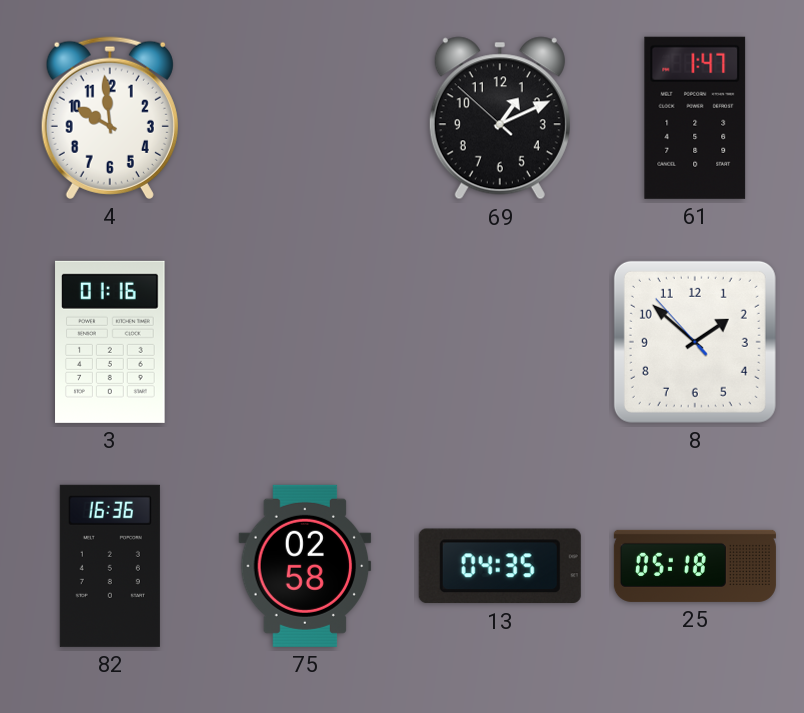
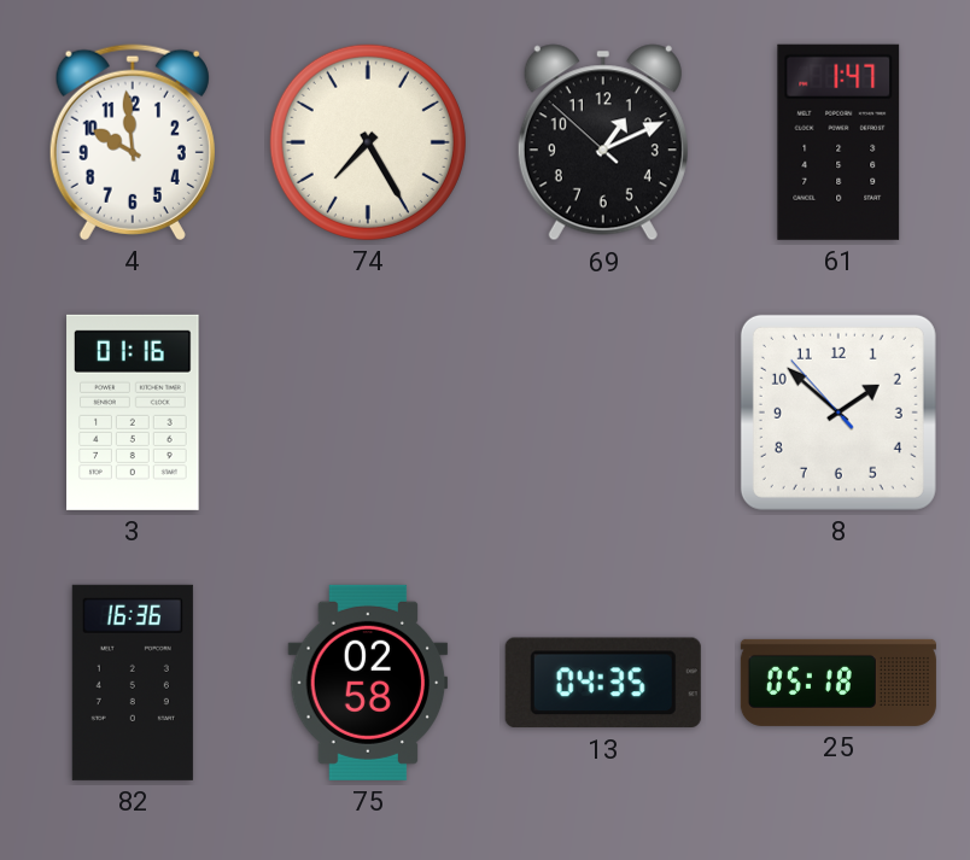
74: none -> 7:25 (368, 142)
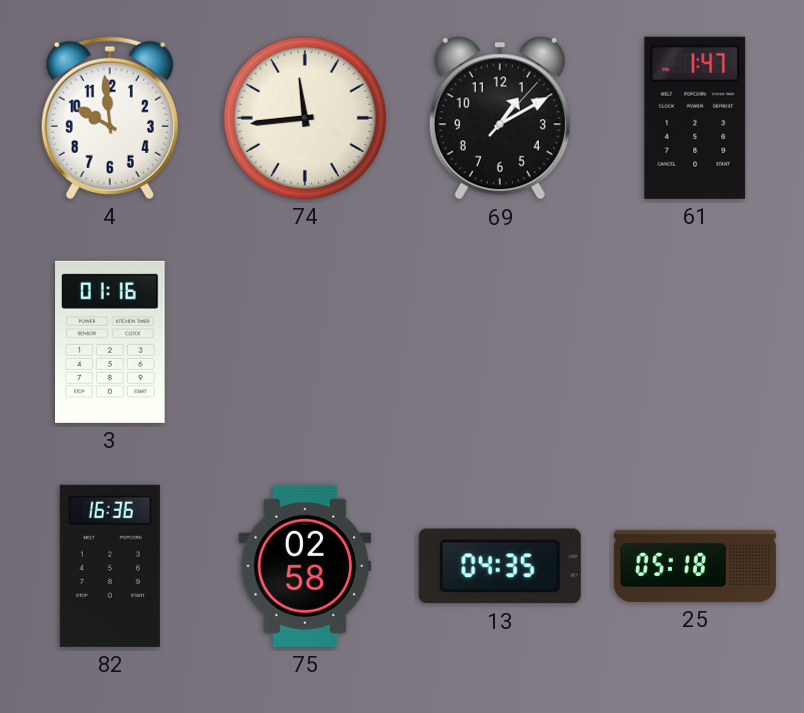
74: 7:25 -> 11:44 (305, 118)
69: 1:10:52 -> 1:10:07 (500, 118)
8: 1:51 -> none (838, 413)
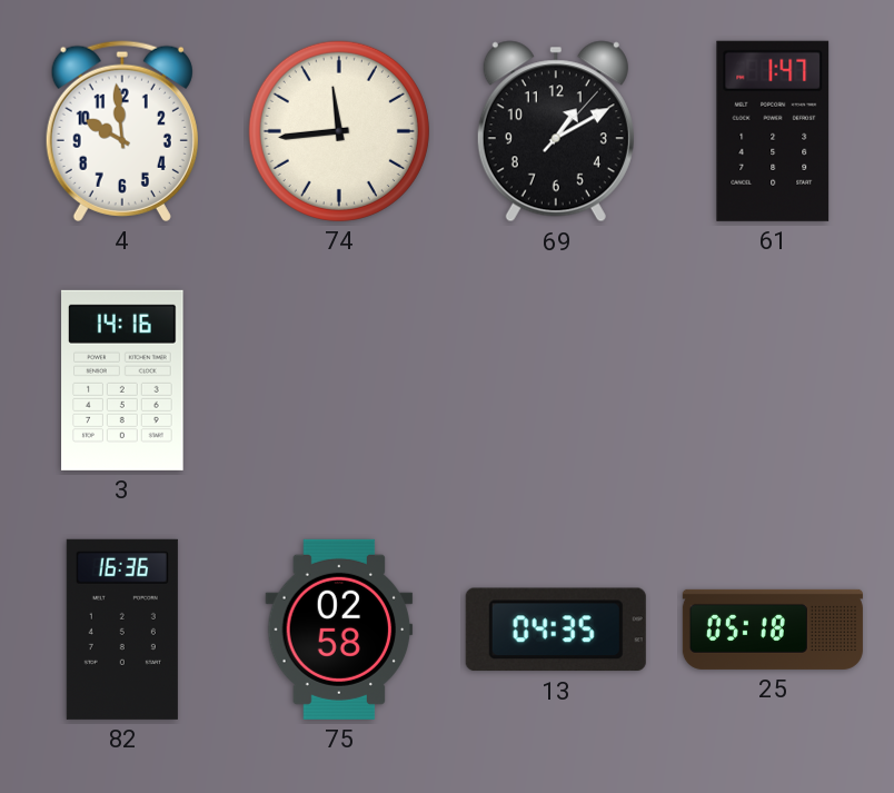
3: 01:16 -> 14:16 (122, 380)
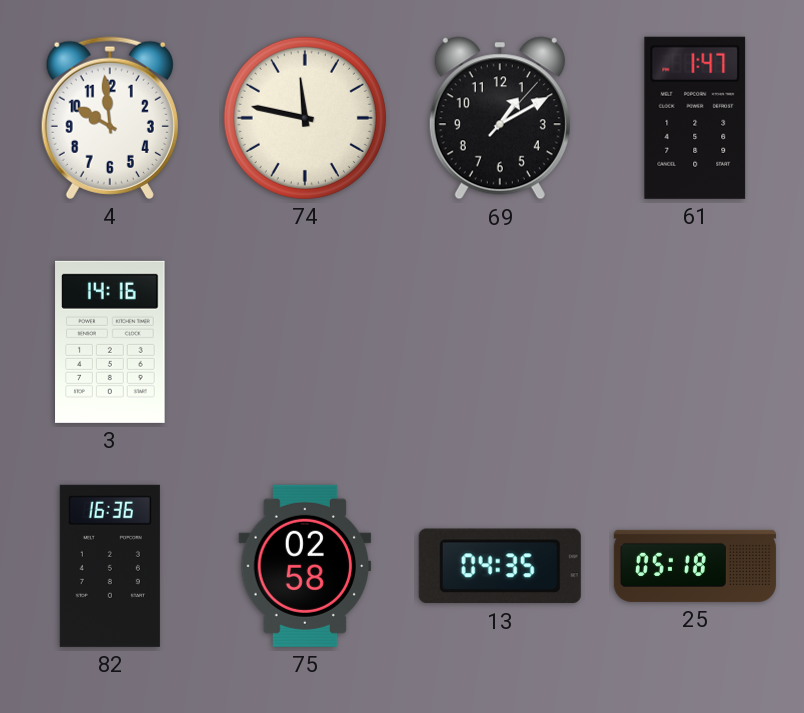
74: 11:44 -> 11:47 (305, 118)
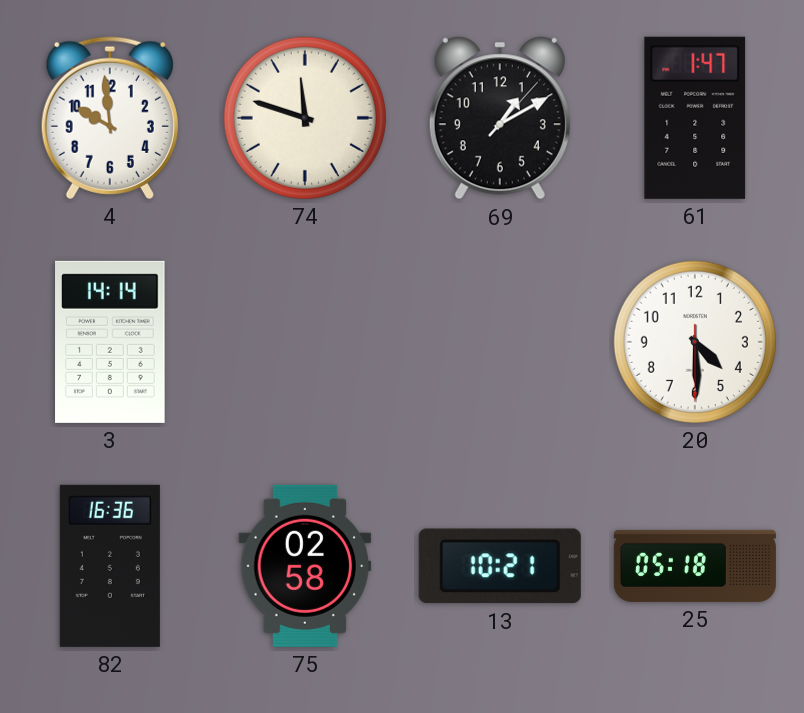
74: 11:47 -> 11:48 (305, 118)
3: 14:16 -> 14:14 (110, 342)
20: none -> 4:29 (695, 342)
13: 04:35 -> 10:21 (500, 566)
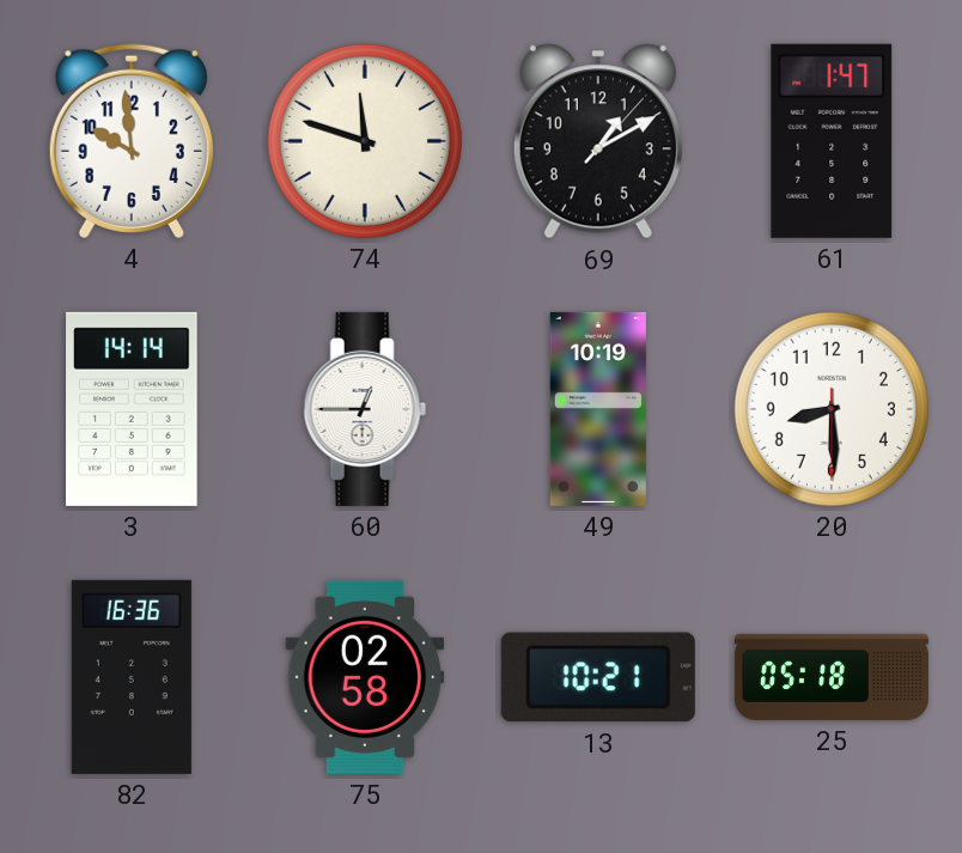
60: none -> 12:45 (365, 409)
49: none -> 10:19 (598, 409)
20: 4:29 -> 8:29 (832, 409)
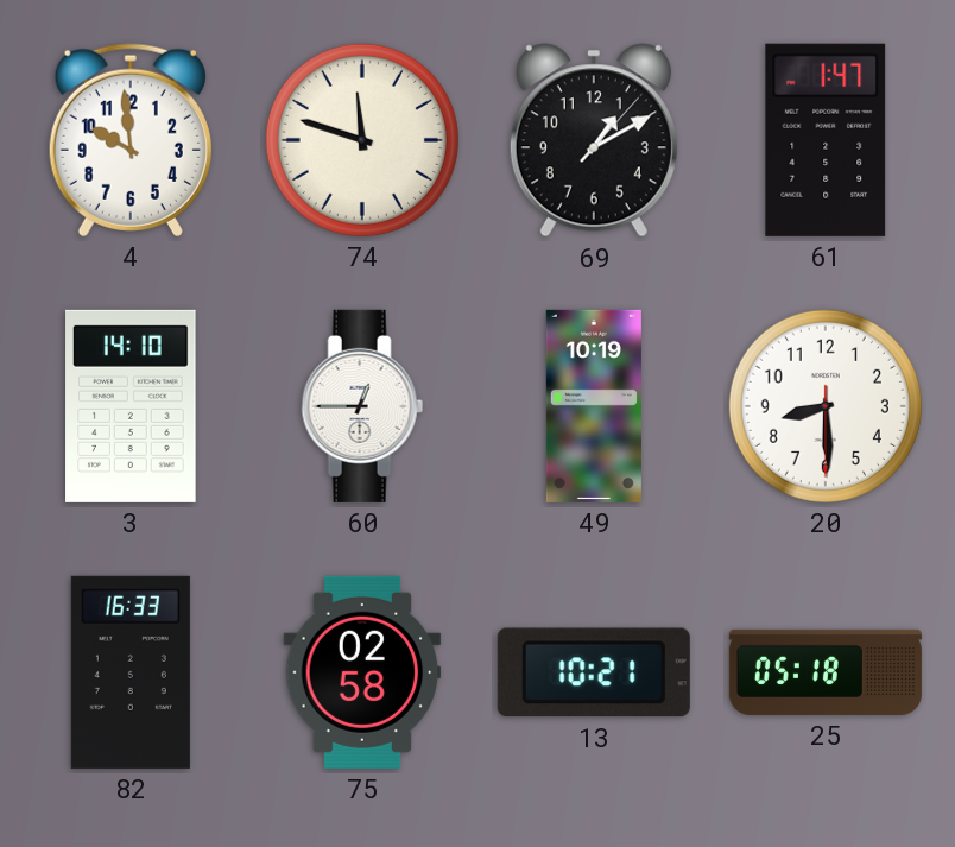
3: 14:14 -> 14:10 (131, 406)
82: 16:36 -> 16:33 (131, 672)
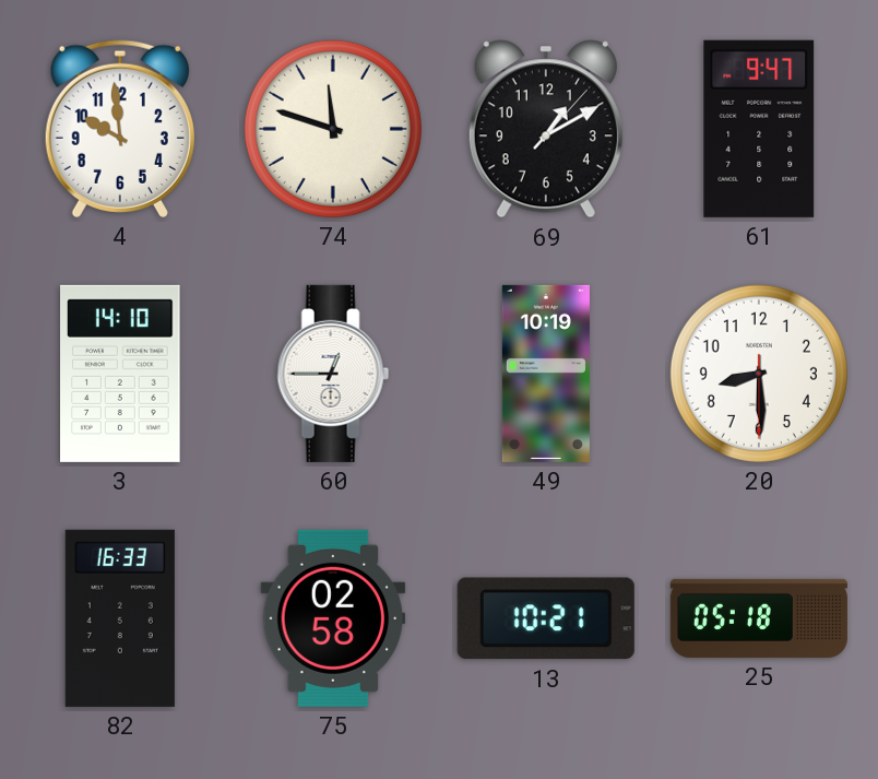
61: 1:47 -> 9:47 (759, 129)
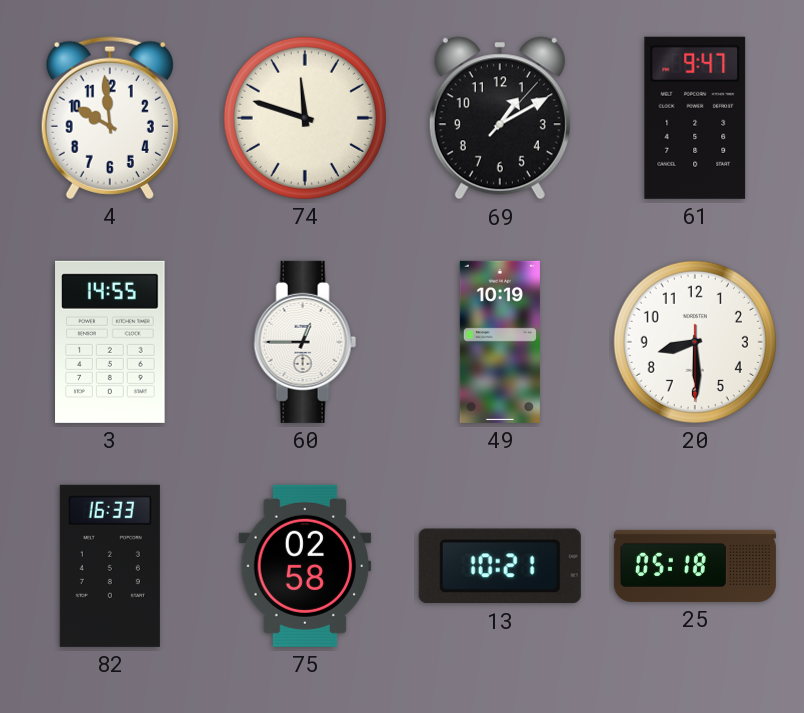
3: 14:10 -> 14:55 (110, 342)
